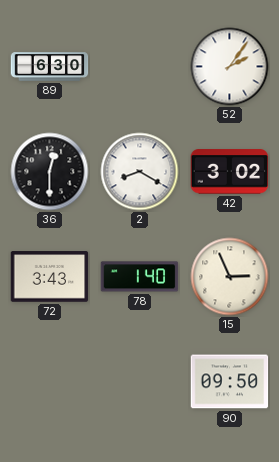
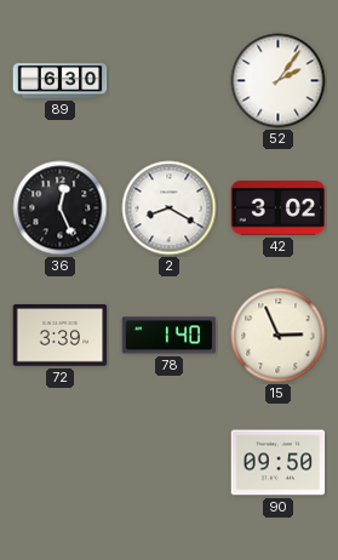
36: 12:30 -> 12:26 (61, 208)
72: 3:43 -> 3:39 (61, 336)
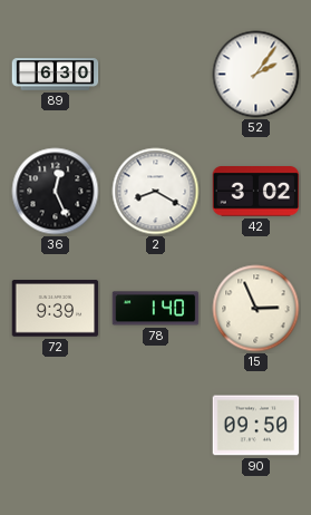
72: 3:39 -> 9:39 (56, 309)
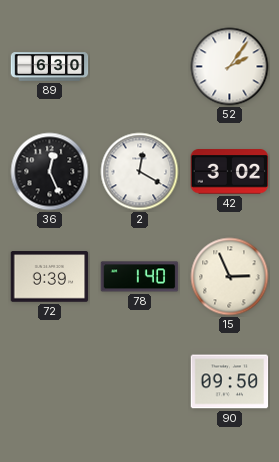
2: 8:20 -> 12:20 (140, 172)
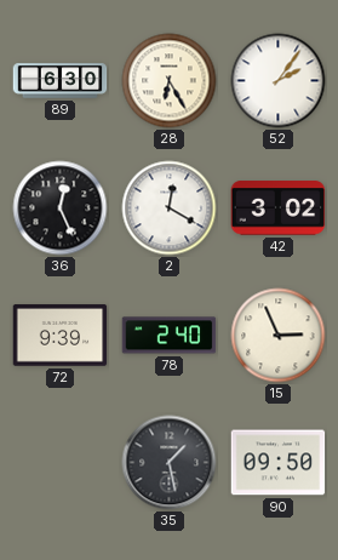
28: none -> 6:25 (170, 81)
78: 1:40 -> 2:40 (170, 336)
35: none -> 1:28 (170, 463)
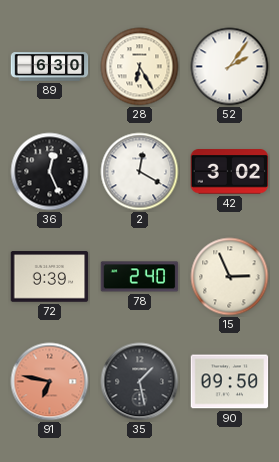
91: none -> 6:47 (50, 382)
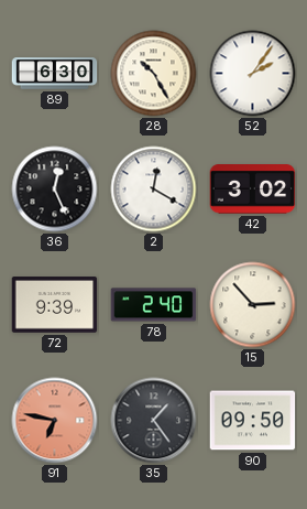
28: 6:25 -> 10:25 (154, 74)
15: 2:56 -> 2:53 (253, 305)
35: 1:28 -> 1:24 (154, 421)
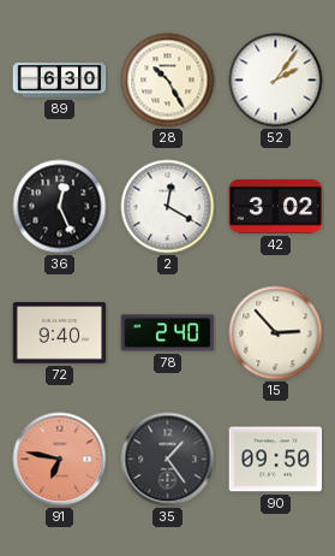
72: 9:39 -> 9:40 (60, 333)
